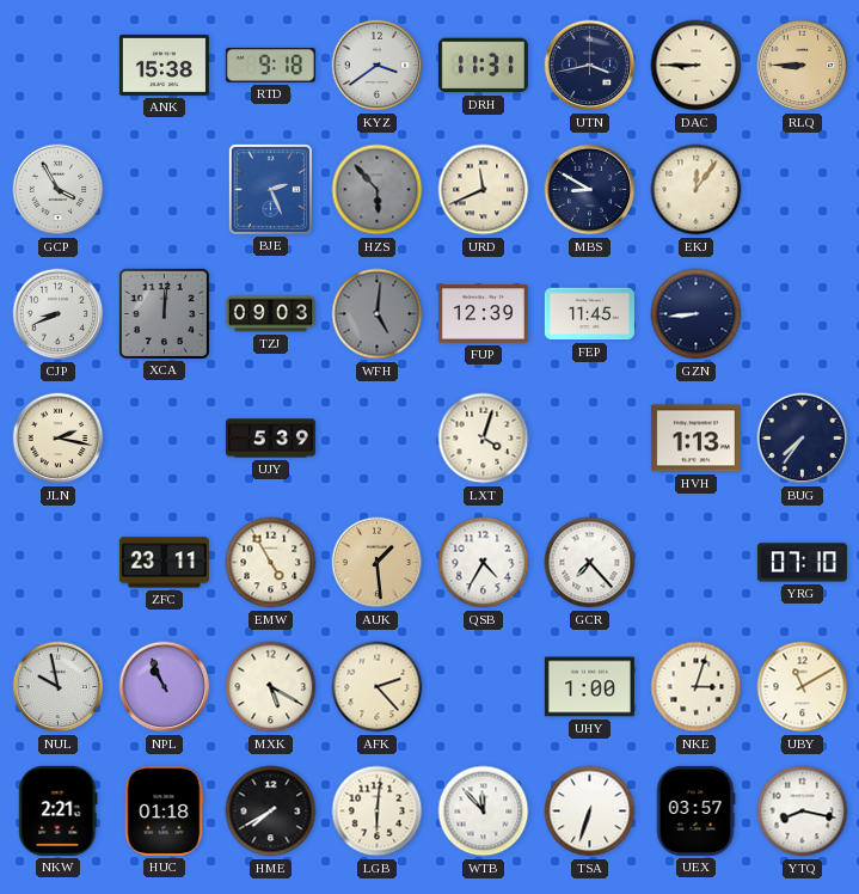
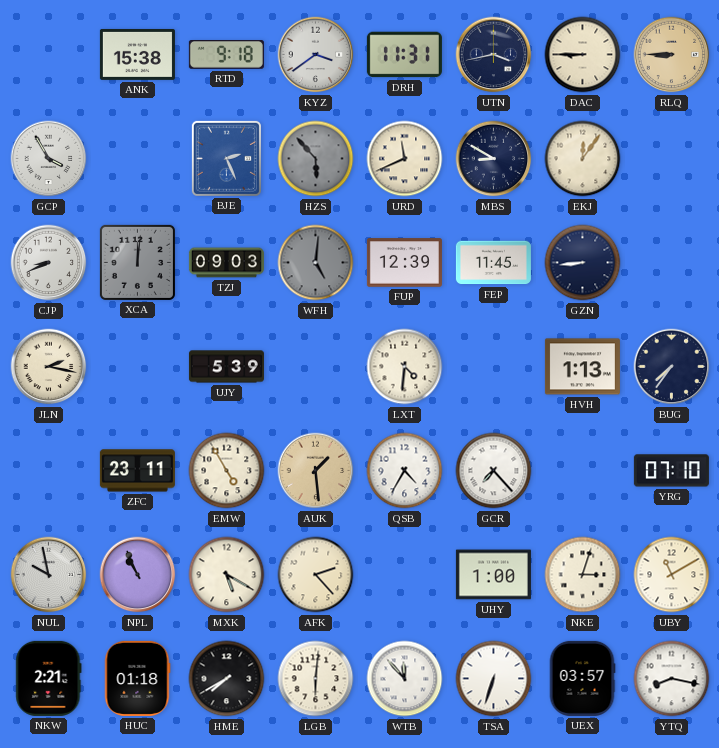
LXT: 4:03 -> 4:31 (405, 367)
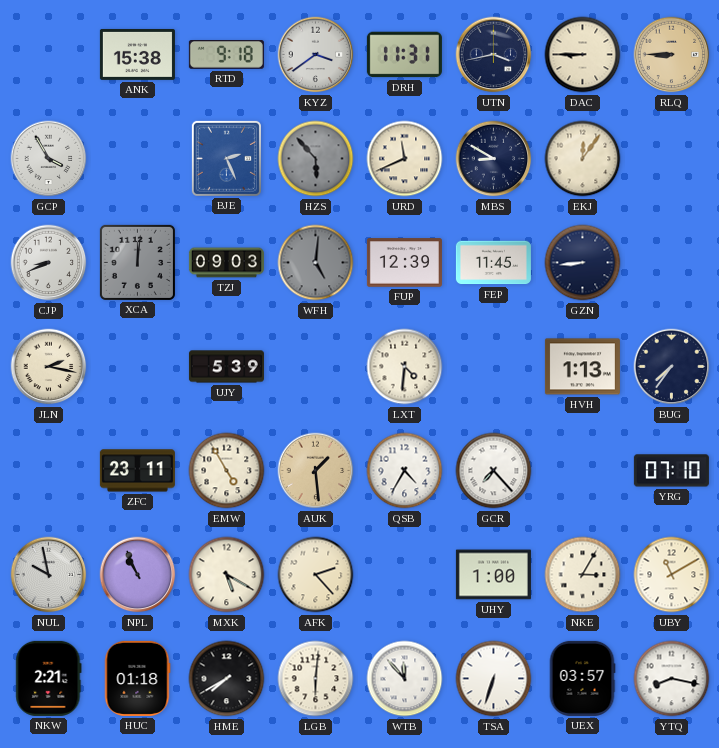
NKE: 3:03 -> 3:05 (583, 575)
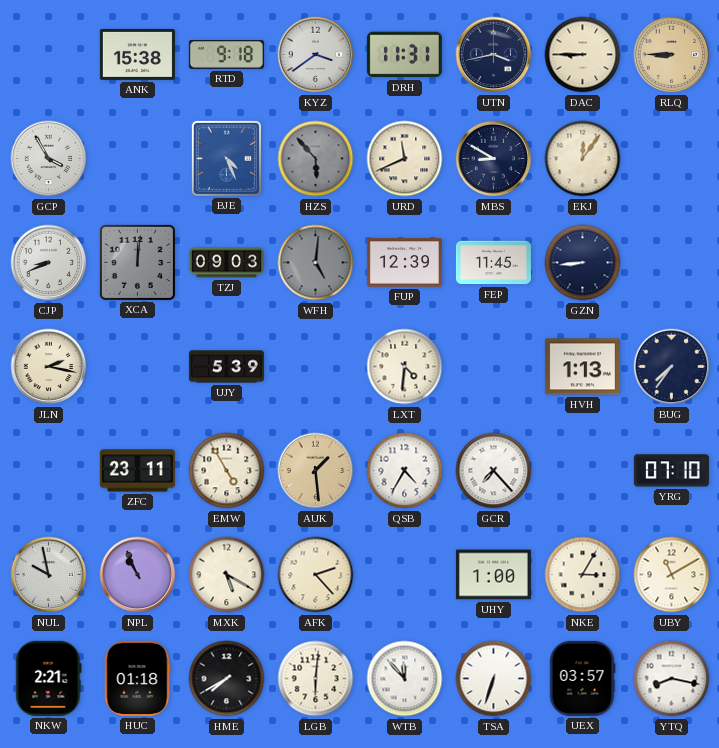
BJE: 2:26 -> 4:26 (226, 158)
